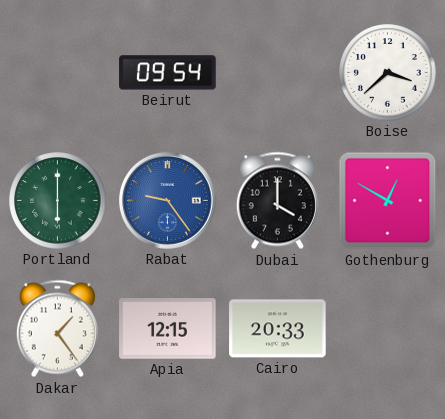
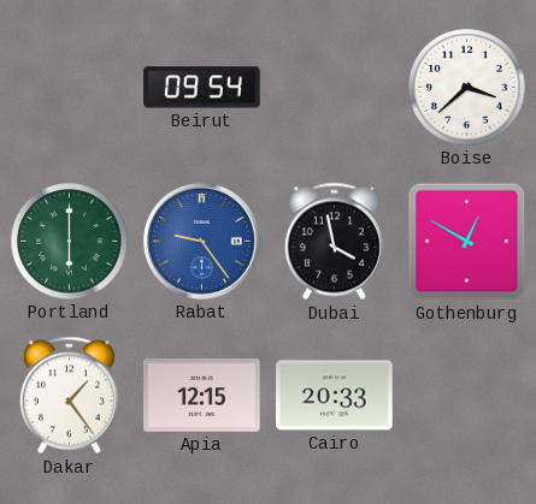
Dubai: 4:00 -> 3:58 (334, 242)
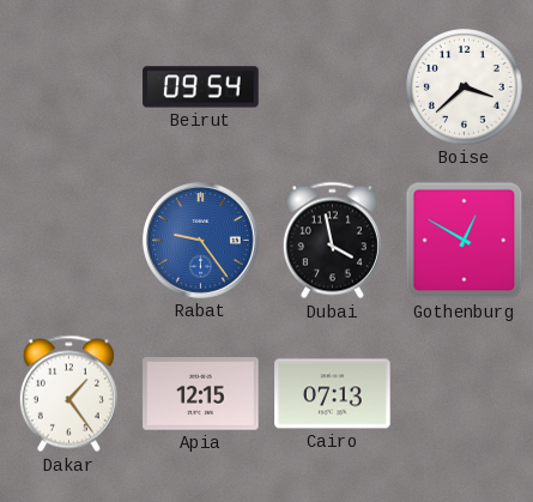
Portland: 6:00 -> none (70, 242)
Cairo: 20:33 -> 07:13 (333, 394)
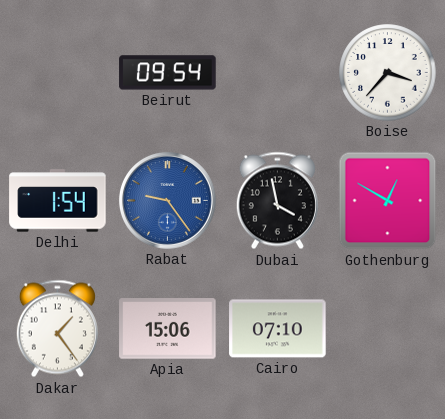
Boise: 3:38 -> 3:37 (388, 73)
Delhi: none -> 1:54 (58, 201)
Apia: 12:15 -> 15:06 (168, 329)
Cairo: 07:13 -> 07:10 (278, 329)
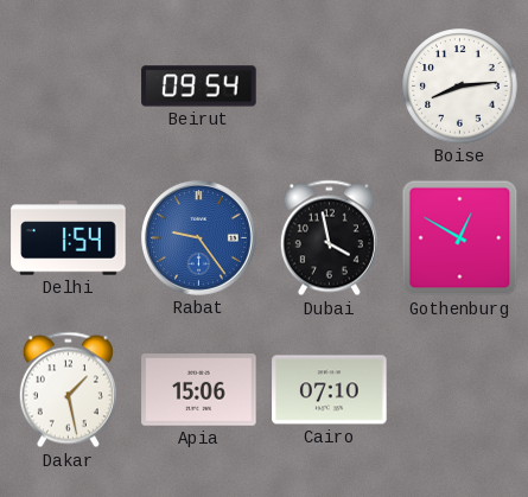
Boise: 3:37 -> 8:14 (460, 87)
Dakar: 1:24 -> 1:28 (68, 390)
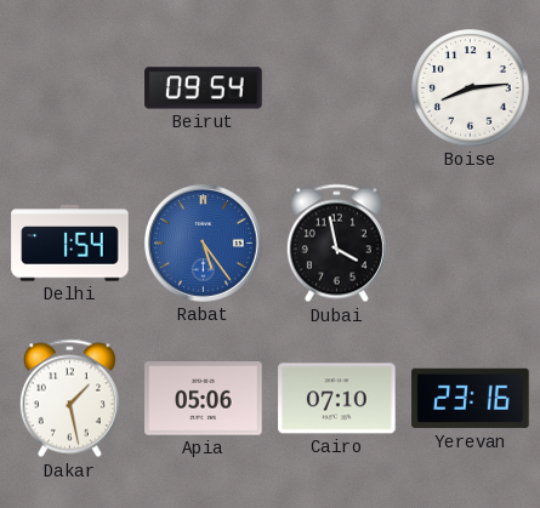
Rabat: 9:24 -> 5:24 (203, 242)
Gothenburg: 12:50 -> none (460, 238)
Apia: 15:06 -> 05:06 (204, 399)
Yerevan: none -> 23:16 (471, 399)
